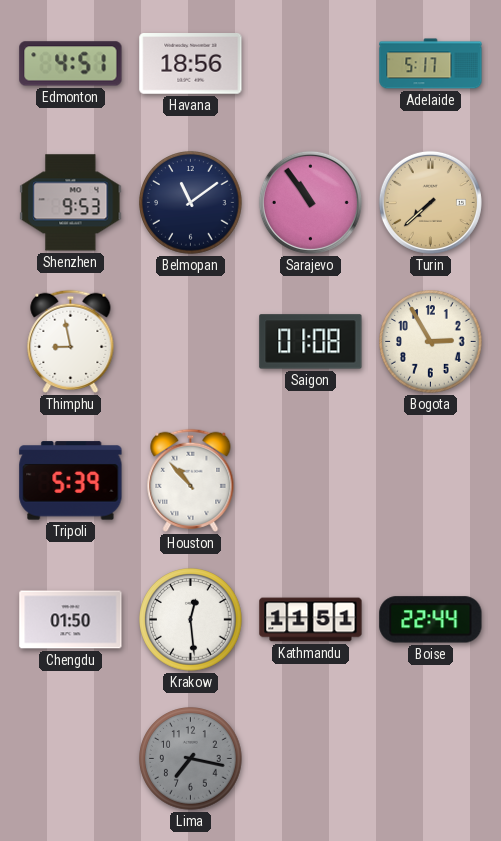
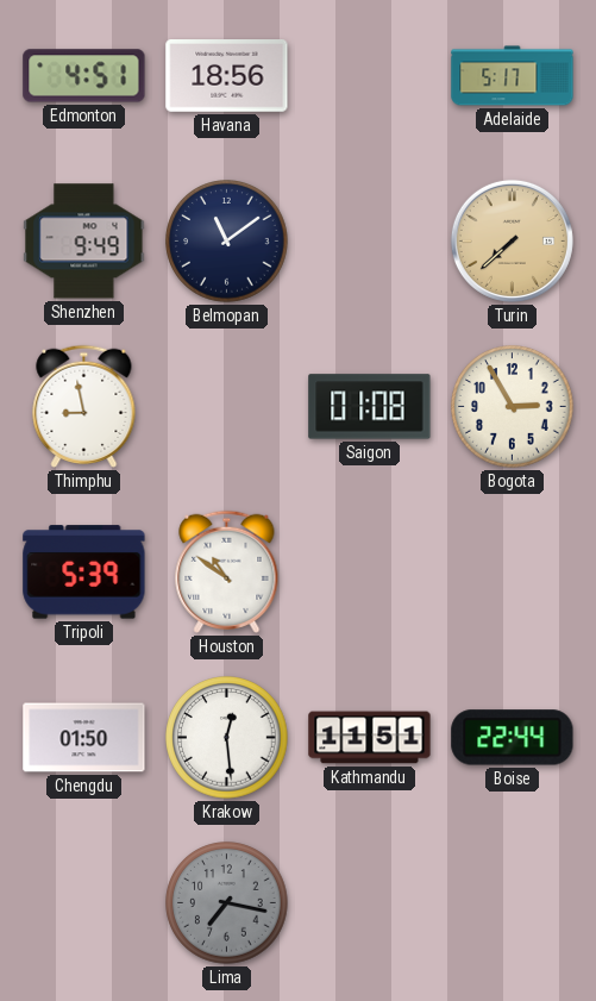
Shenzhen: 9:53 -> 9:49 (84, 242)
Sarajevo: 10:54 -> none (310, 202)
Houston: 10:53 -> 10:51 (227, 571)
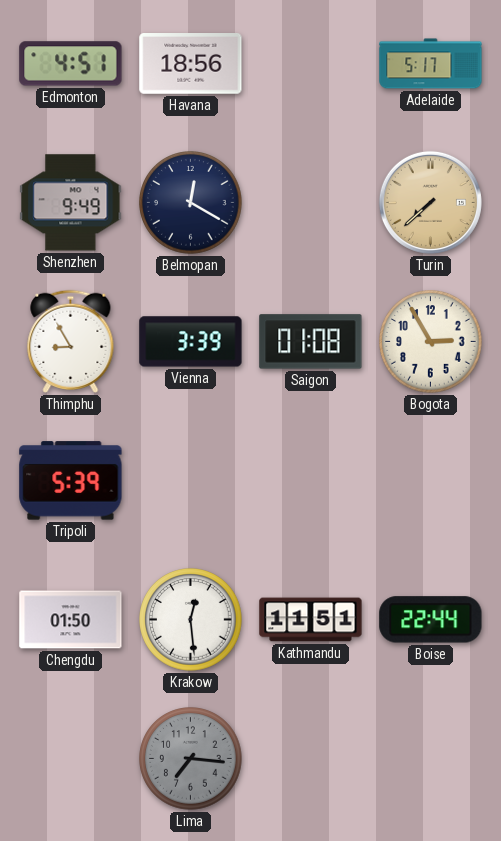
Belmopan: 11:09 -> 12:20 (191, 203)
Thimphu: 8:58 -> 8:55 (71, 341)
Vienna: none -> 3:39 (191, 342)
Houston: 10:51 -> none (227, 571)
Lima: 7:17 -> 7:16 (191, 759)
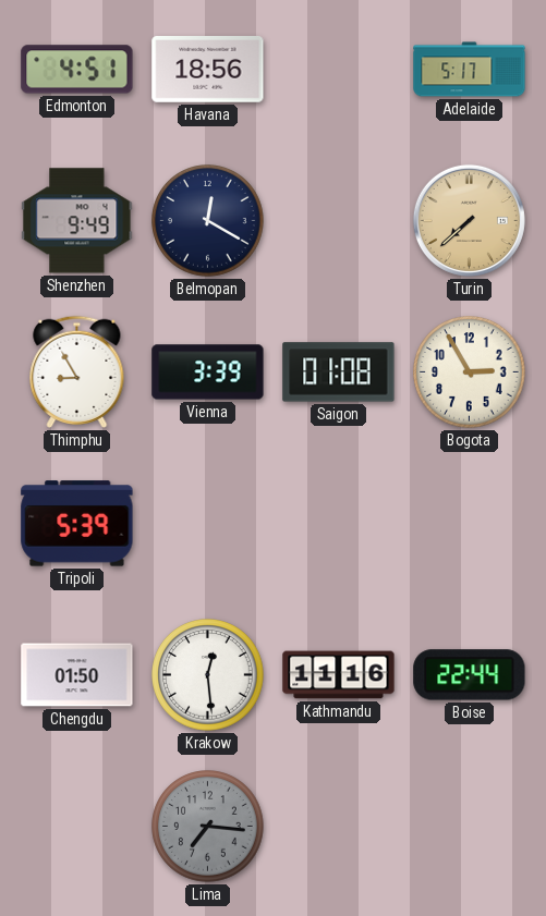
Kathmandu: 11:51 -> 11:16 (339, 675)
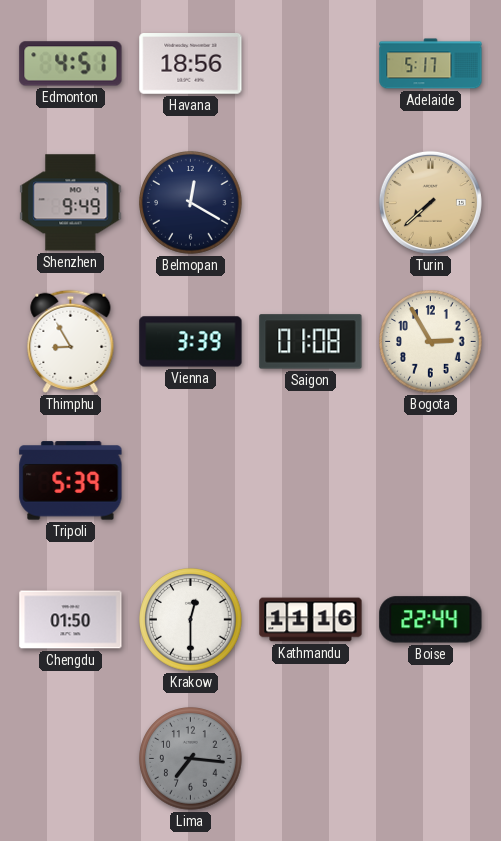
Krakow: 12:29 -> 12:30 (191, 620)
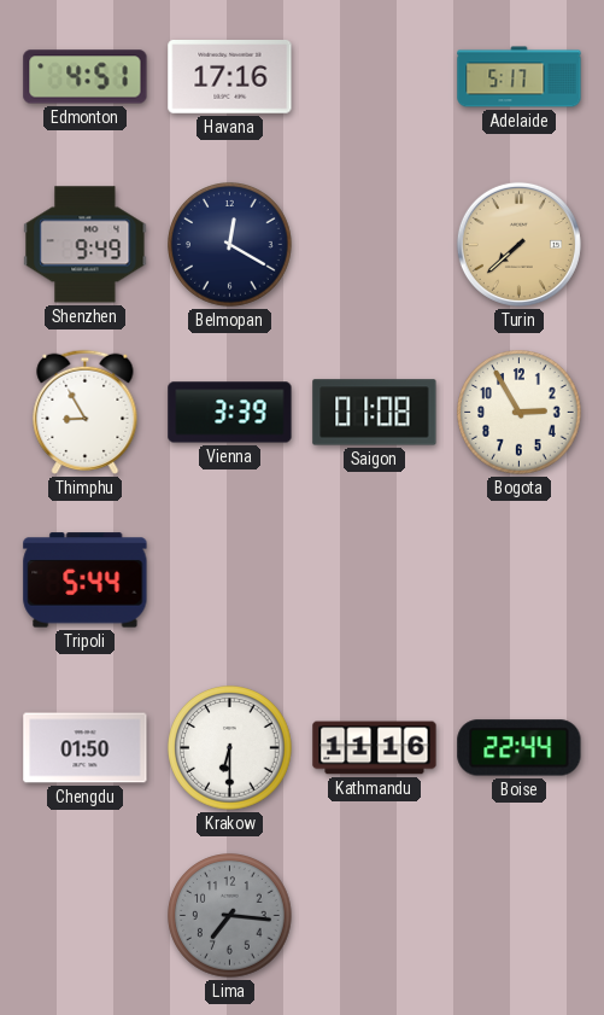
Havana: 18:56 -> 17:16 (230, 77)
Tripoli: 5:39 -> 5:44 (86, 581)
Krakow: 12:30 -> 6:30 (230, 748)
